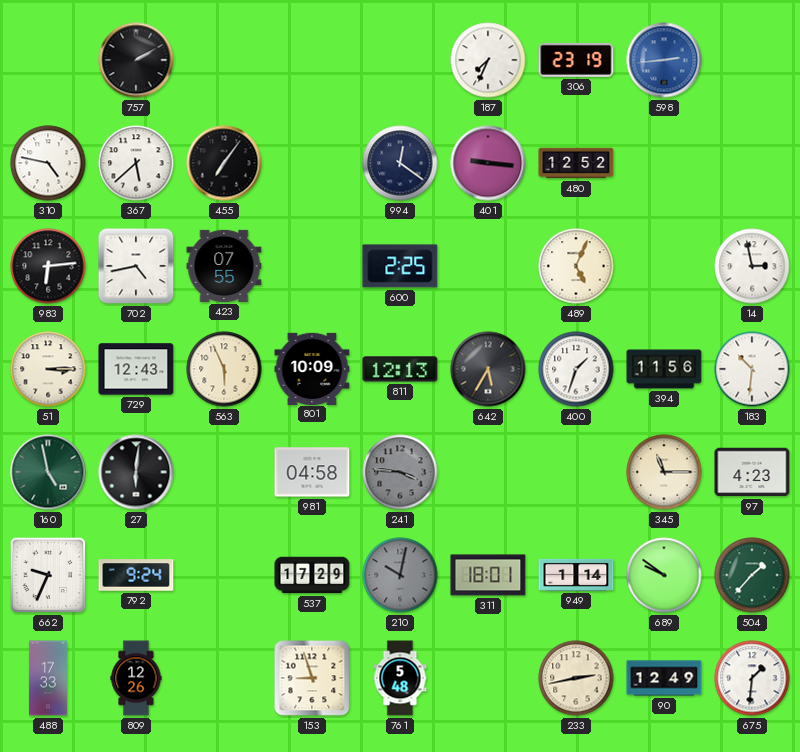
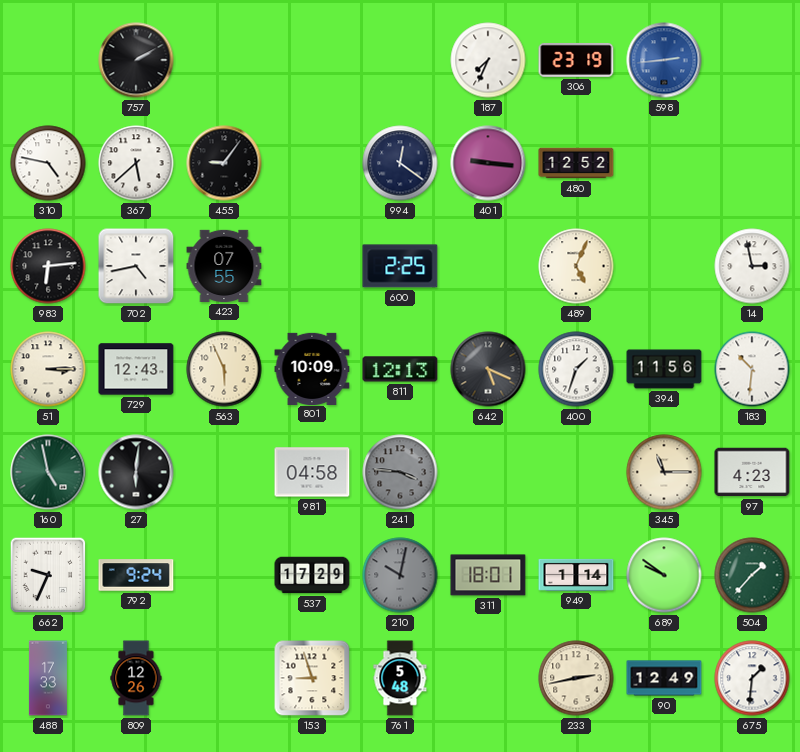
455: 7:06 -> 9:06 (224, 163)
642: 5:35 -> 5:19 (488, 369)
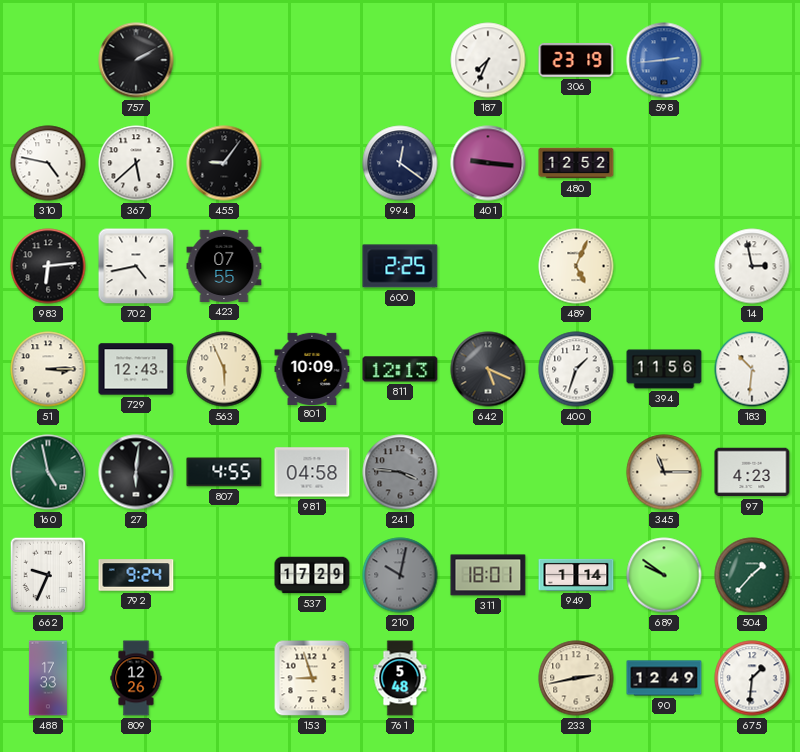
807: none -> 4:55 (224, 472)
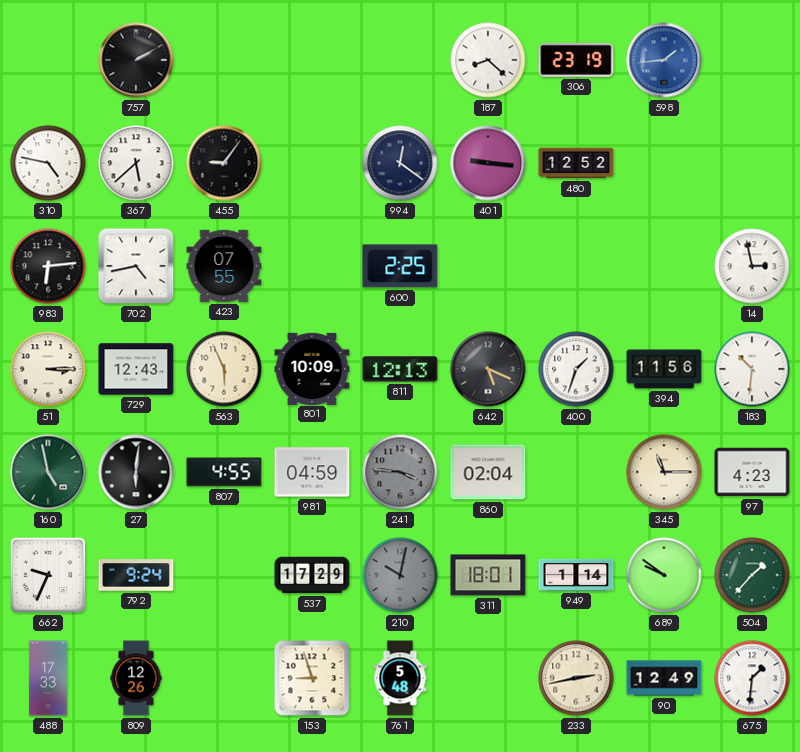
187: 7:34 -> 8:22 (488, 60)
598: 2:44 -> 1:44 (664, 60)
489: 5:04 -> none (576, 266)
981: 04:58 -> 04:59 (312, 472)
860: none -> 02:04 (488, 472)
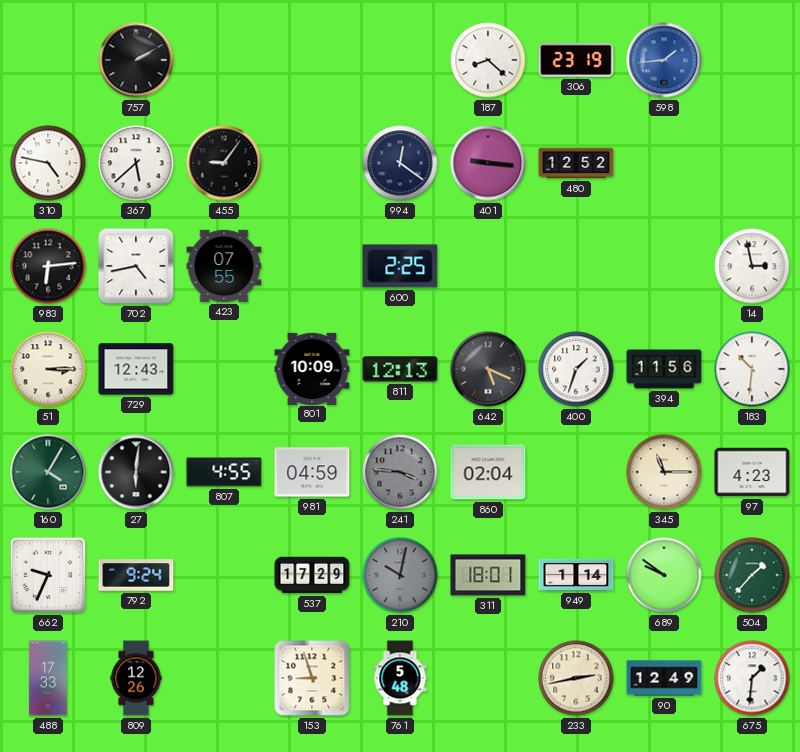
563: 5:56 -> none (224, 369)
160: 4:58 -> 4:05 (48, 472)
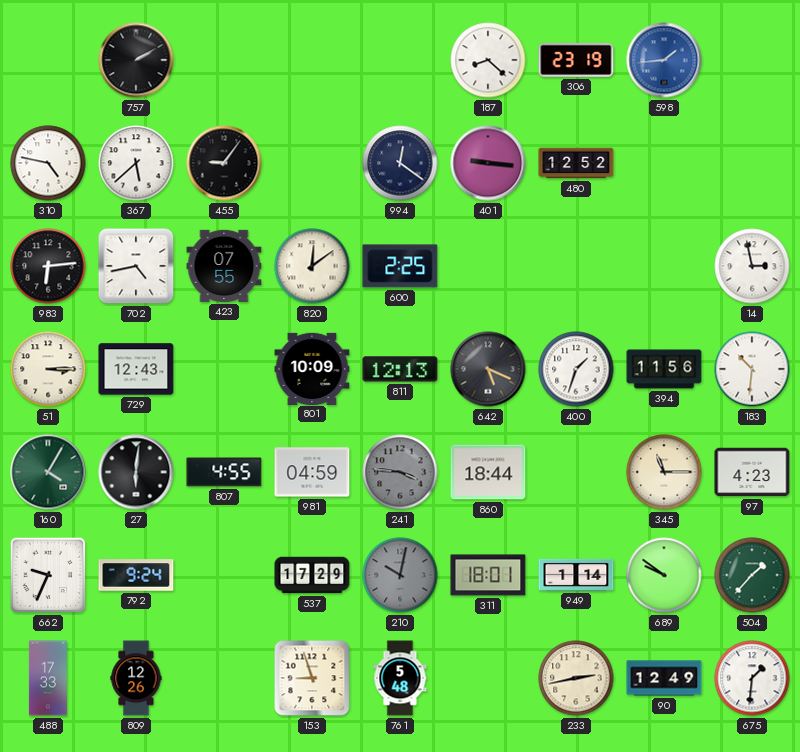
820: none -> 12:09 (312, 266)
860: 02:04 -> 18:44 (488, 472)
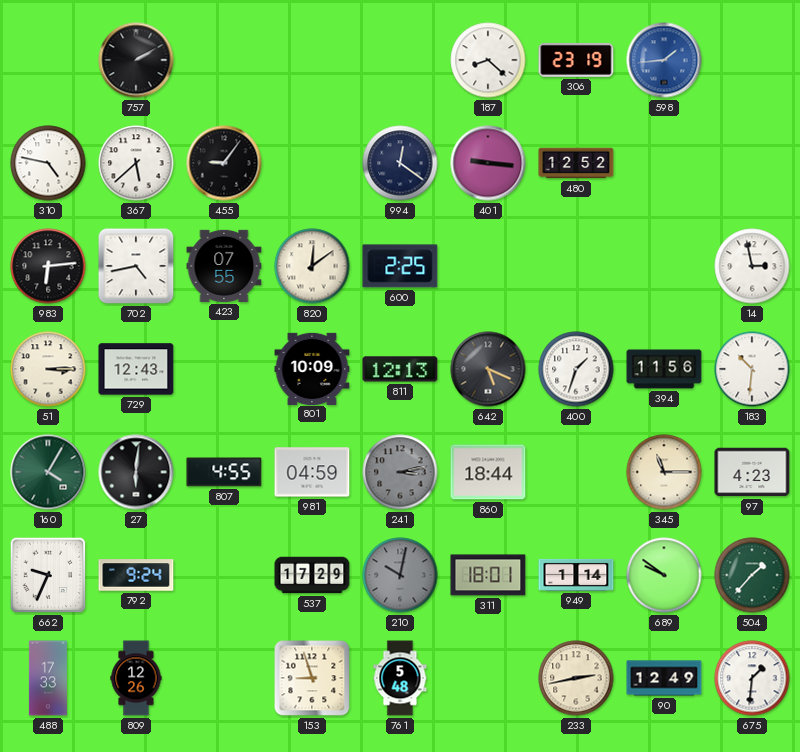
241: 3:46 -> 3:13 (400, 472)
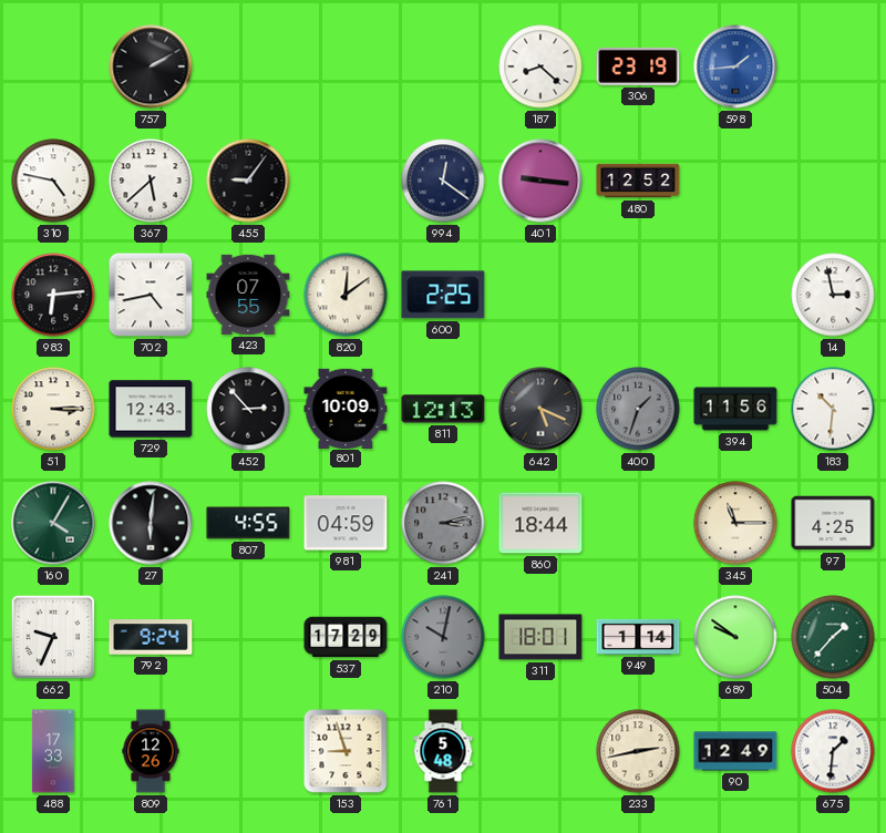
452: none -> 2:53 (248, 409)
400 dial: white -> grey (638, 409)
97: 4:23 -> 4:25 (833, 523)
